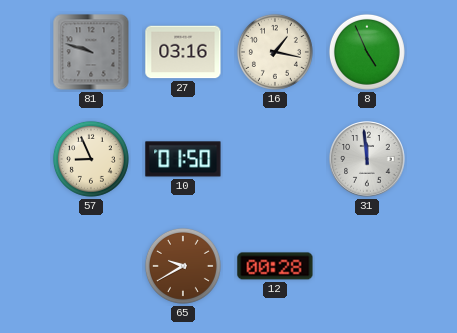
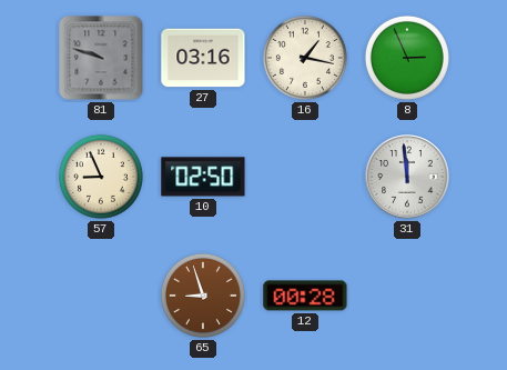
8: 4:56 -> 2:56 (407, 58)
10: 01:50 -> 02:50 (203, 177)
65: 9:40 -> 8:57 (203, 296)
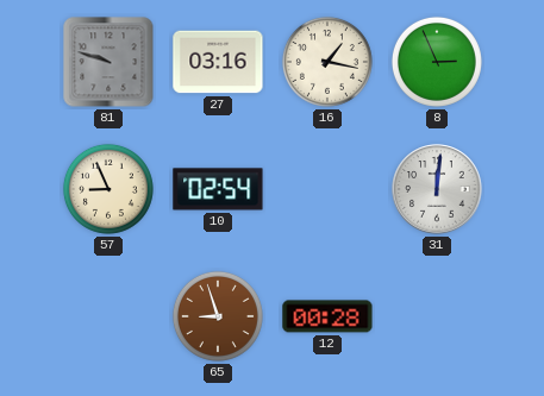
10: 02:50 -> 02:54 (218, 189)
31: 11:59 -> 12:01 (437, 189)
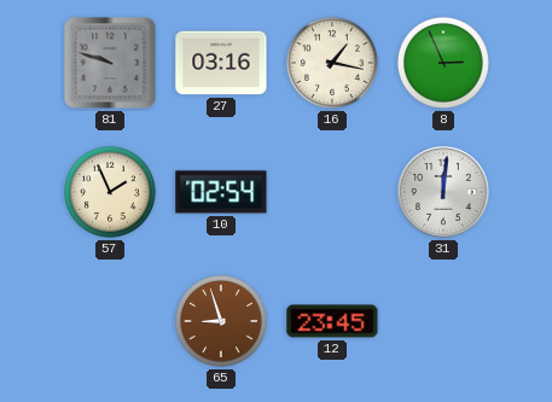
57: 8:56 -> 1:56 (110, 192)
12: 00:28 -> 23:45 (332, 321)
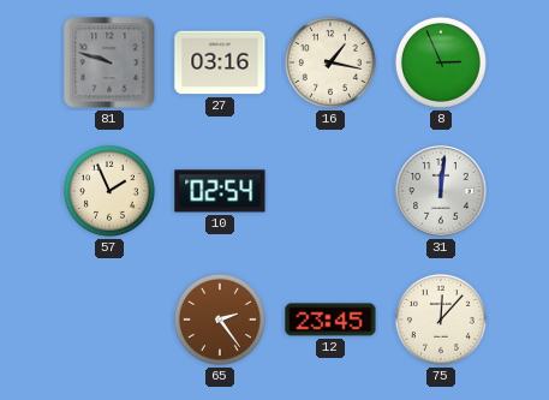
65: 8:57 -> 2:24 (220, 320)
75: none -> 12:07 (441, 320)
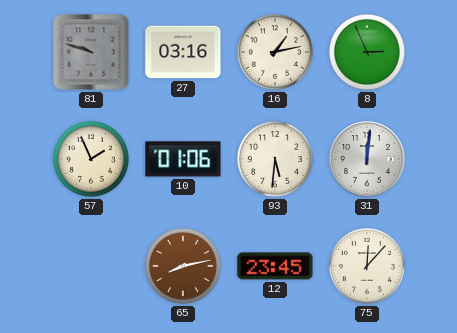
16: 1:17 -> 1:13 (275, 52)
10: 02:54 -> 01:06 (183, 159)
93: none -> 5:31 (275, 159)
65: 2:24 -> 8:13 (183, 266)
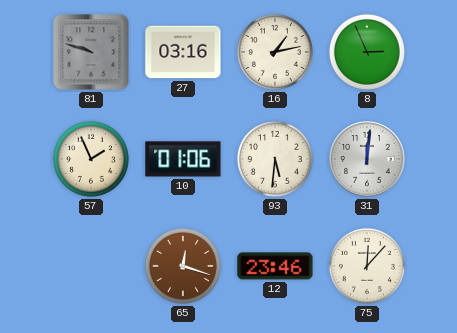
65: 8:13 -> 12:18 (183, 266)
12: 23:45 -> 23:46 (275, 266)
